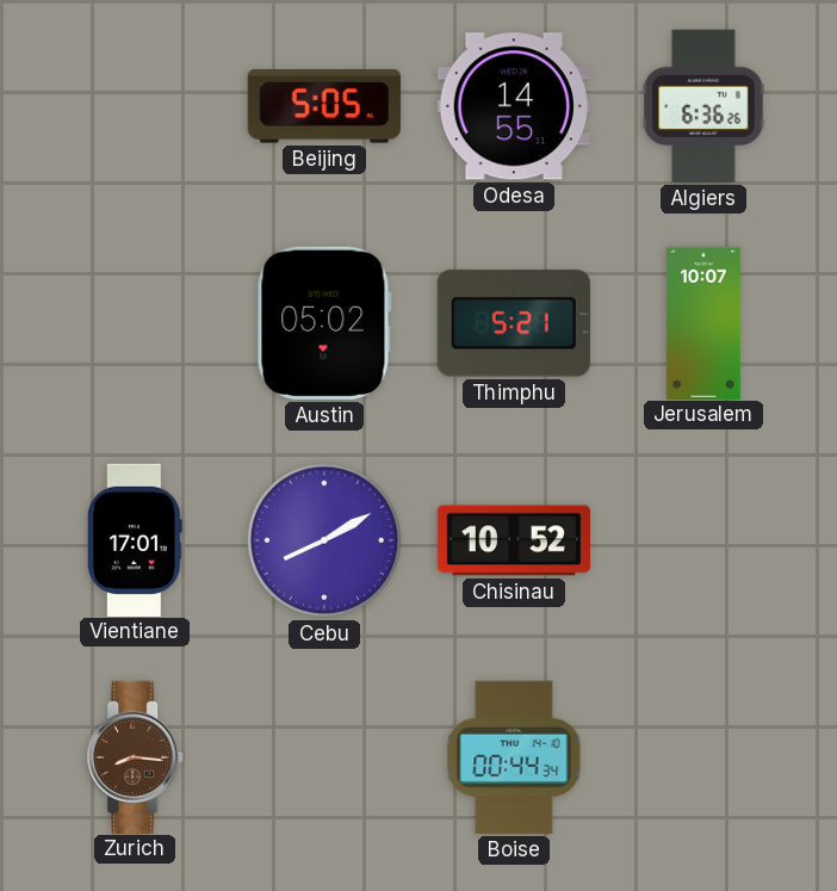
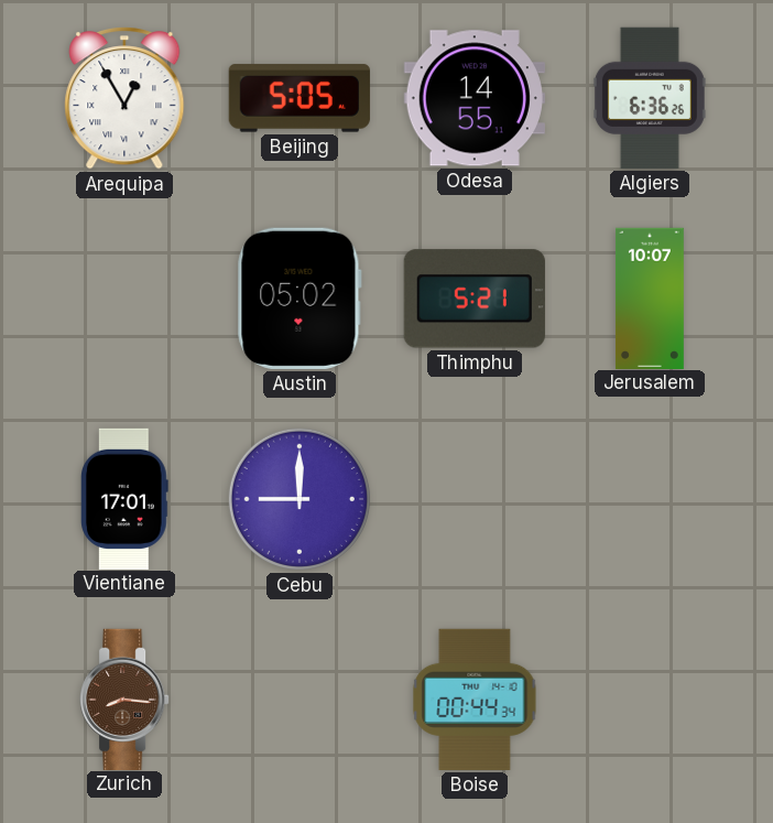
Arequipa: none -> 12:55 (124, 98)
Cebu: 8:10 -> 9:00 (300, 499)
Chisinau: 10:52 -> none (513, 540)
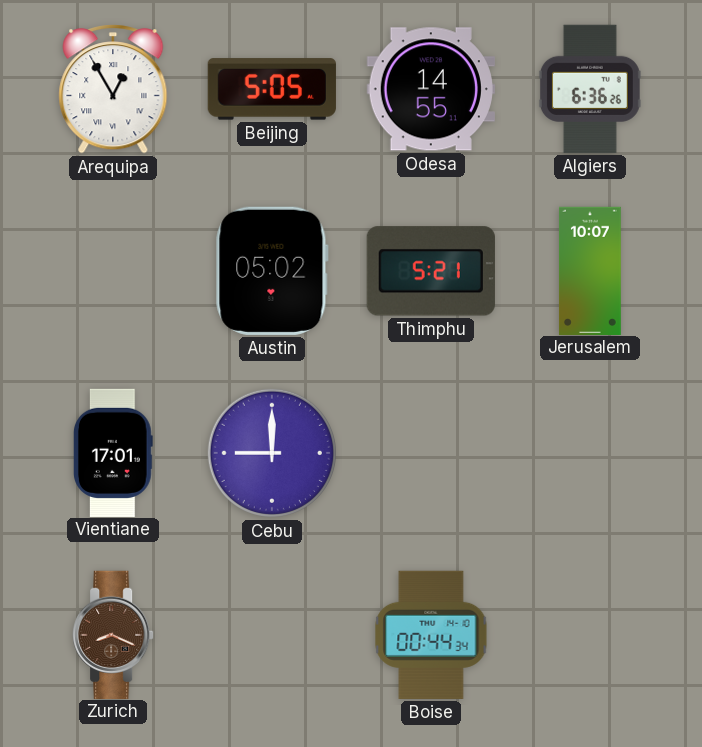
Zurich: 8:16 -> 8:19 (113, 634)
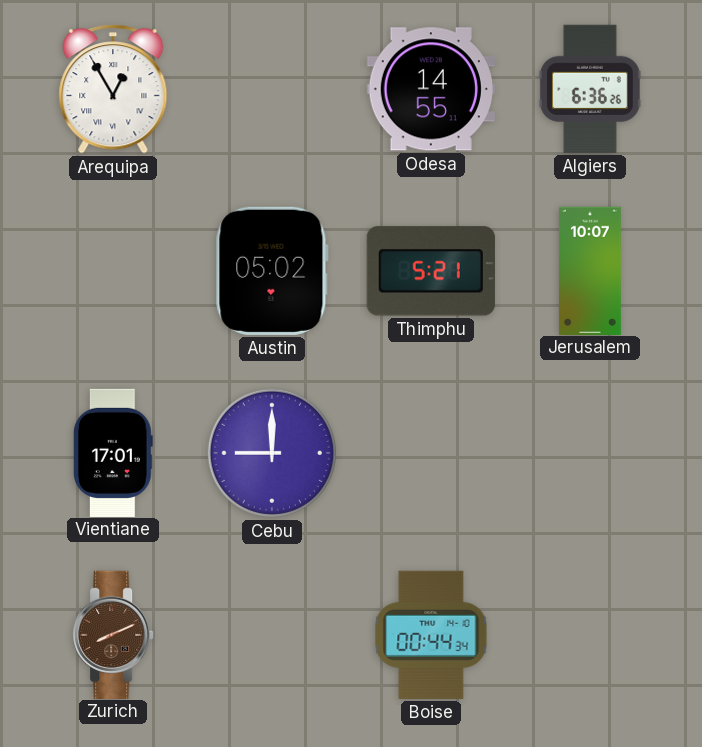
Beijing: 5:05 -> none (272, 89)
Zurich: 8:19 -> 8:11 (113, 634)
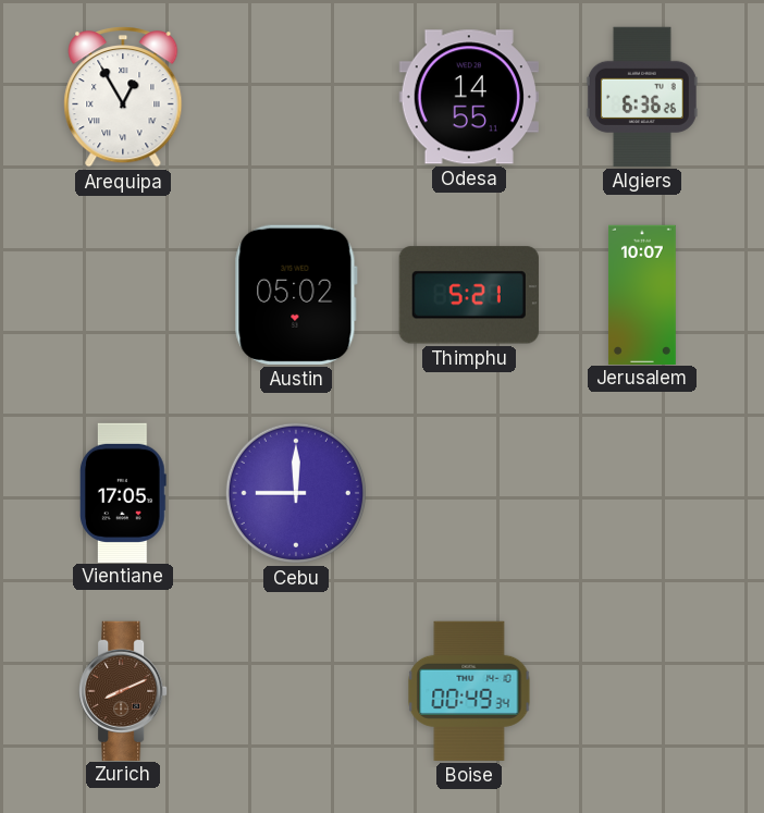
Vientiane: 17:01 -> 17:05 (123, 492)
Boise: 00:44 -> 00:49 (469, 691)
